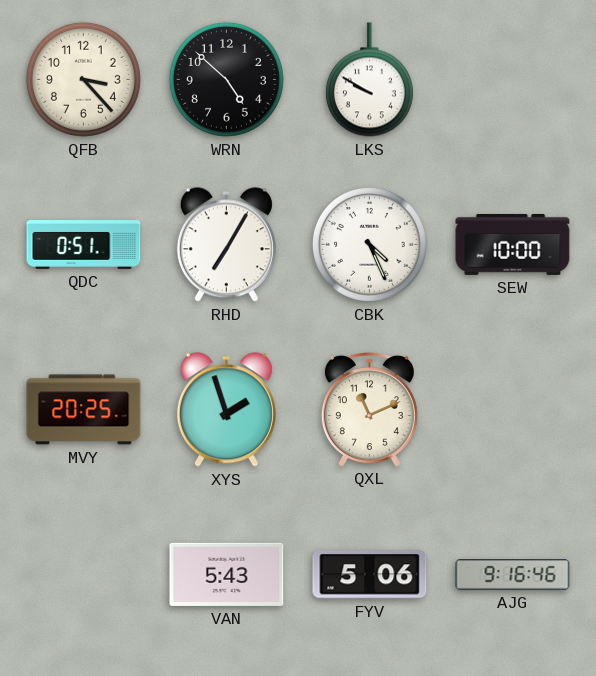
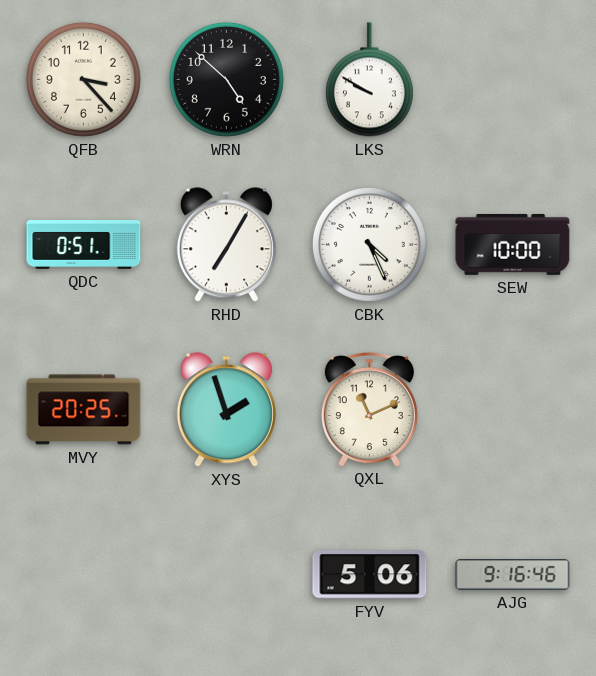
VAN: 5:43 -> none (227, 574)
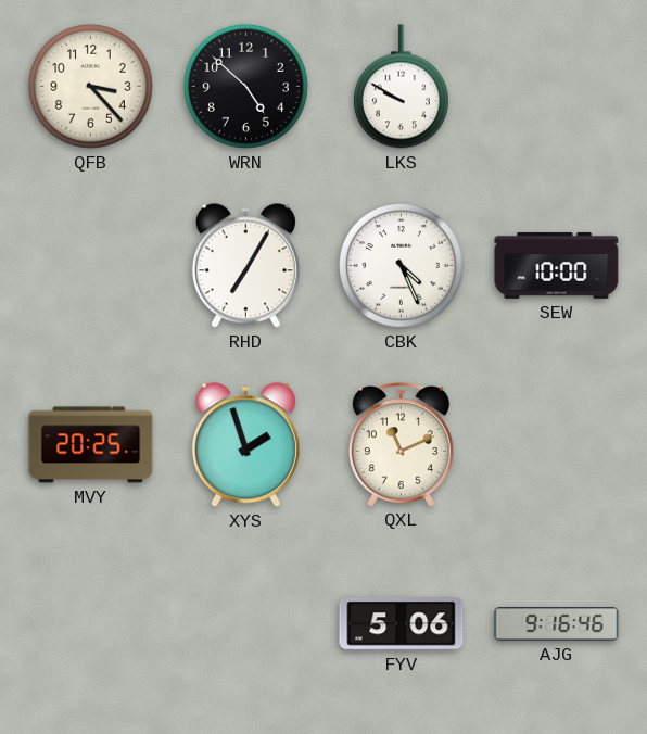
QDC: 0:51 -> none (84, 245)
